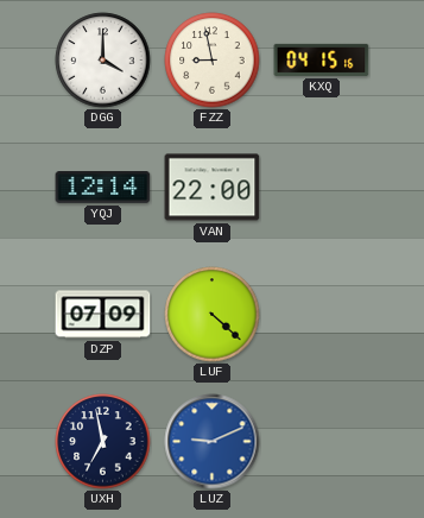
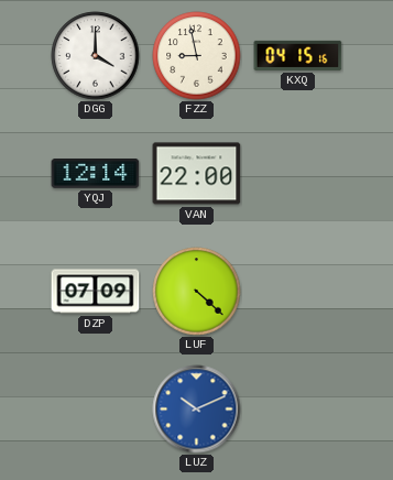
UXH: 6:58 -> none (103, 442)
LUZ: 9:11 -> 10:11 (197, 410)
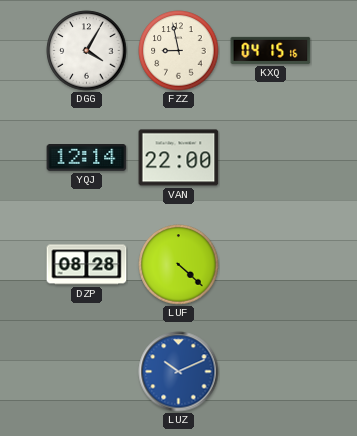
DGG: 4:00 -> 4:05 (87, 51)
DZP: 07:09 -> 08:28 (87, 265)
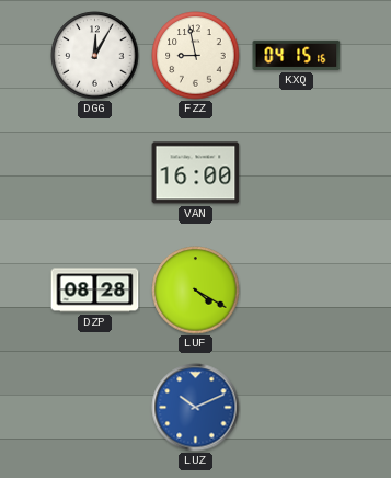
DGG: 4:05 -> 12:05 (95, 56)
YQJ: 12:14 -> none (87, 158)
VAN: 22:00 -> 16:00 (196, 173)
LUF: 4:22 -> 4:20 (196, 291)
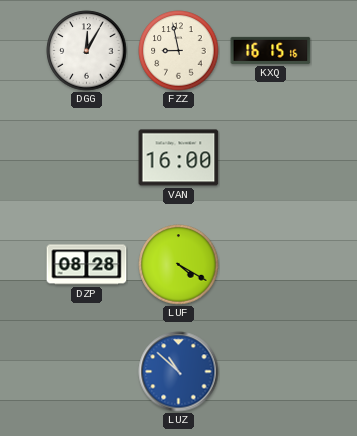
KXQ: 04:15 -> 16:15 (271, 50)
LUZ: 10:11 -> 10:52 (179, 372)
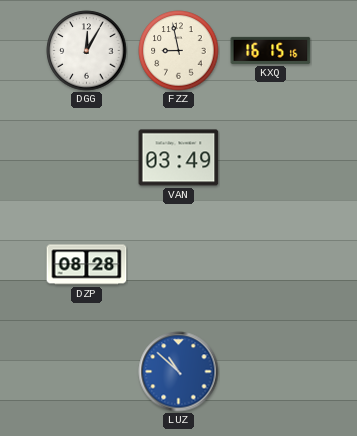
VAN: 16:00 -> 03:49 (179, 158)
LUF: 4:20 -> none (179, 265)
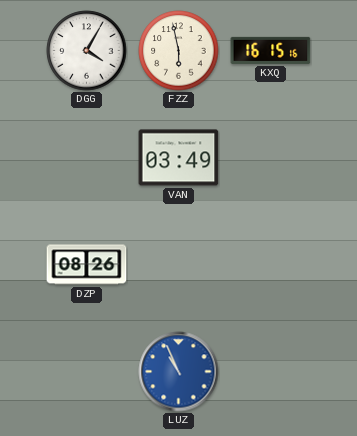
DGG: 12:05 -> 4:05 (87, 51)
FZZ: 8:58 -> 5:58 (179, 51)
DZP: 08:28 -> 08:26 (87, 265)
LUZ: 10:52 -> 10:56 (179, 372)
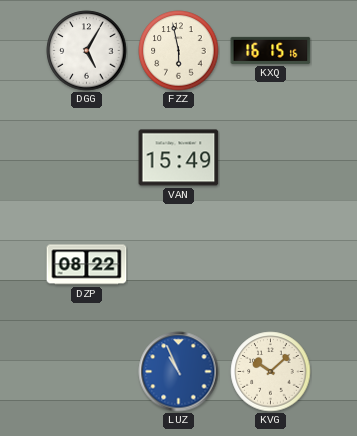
DGG: 4:05 -> 5:05 (87, 51)
VAN: 03:49 -> 15:49 (179, 158)
DZP: 08:26 -> 08:22 (87, 265)
KVG: none -> 10:08 (271, 372)
